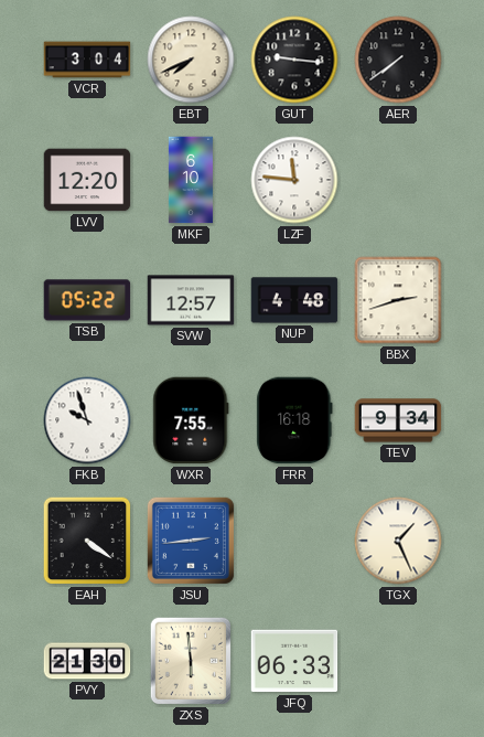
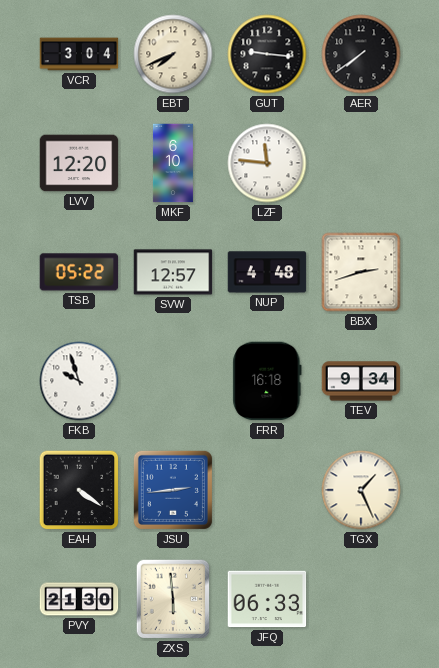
WXR: 7:55 -> none (191, 420)
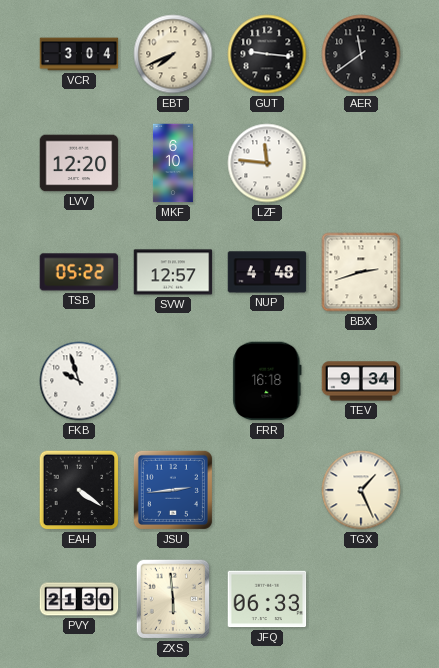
AER: 7:39 -> 11:39 (361, 54)
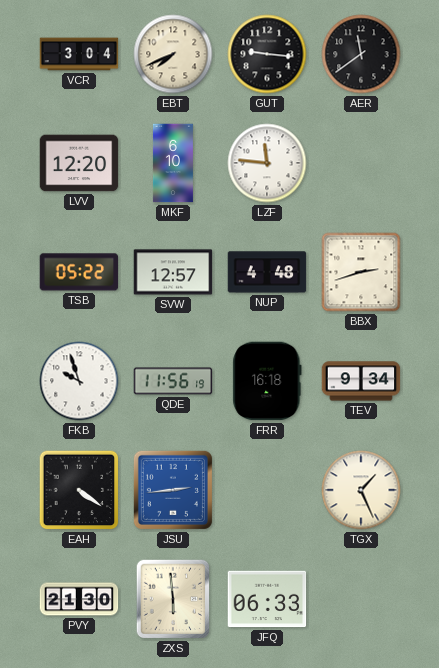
QDE: none -> 11:56 (173, 381)
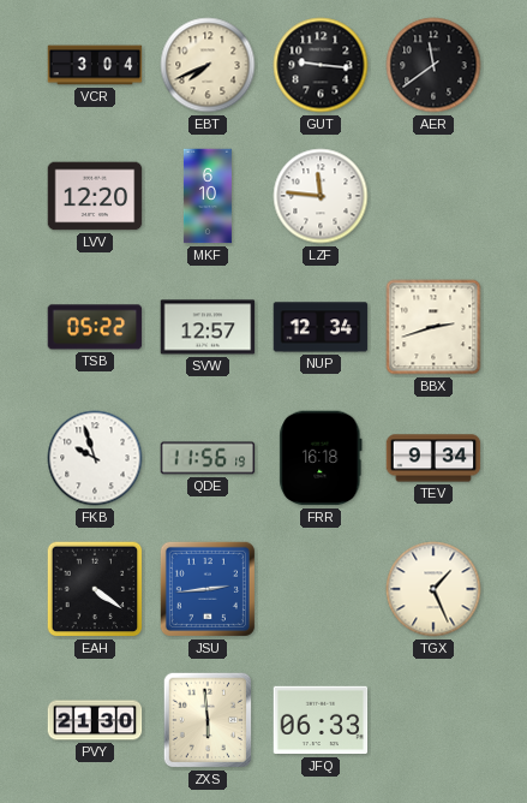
NUP: 4:48 -> 12:34 (321, 327)
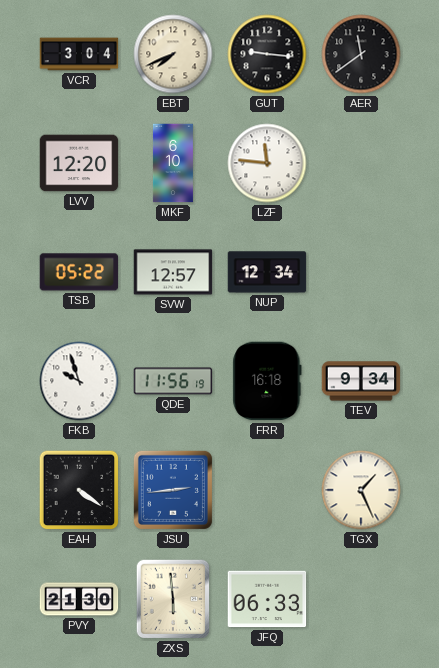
BBX: 2:42 -> none (433, 327)
